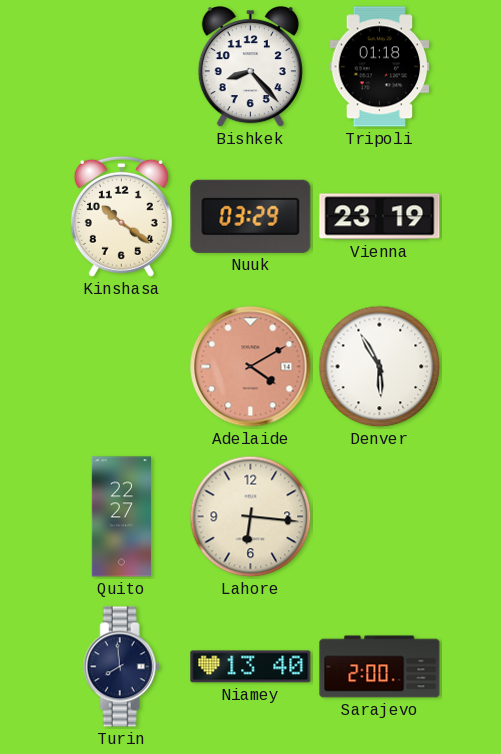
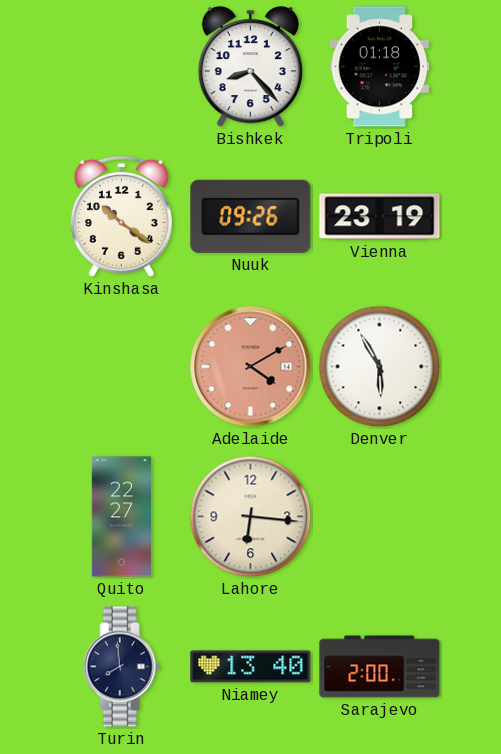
Nuuk: 03:29 -> 09:26 (251, 216)
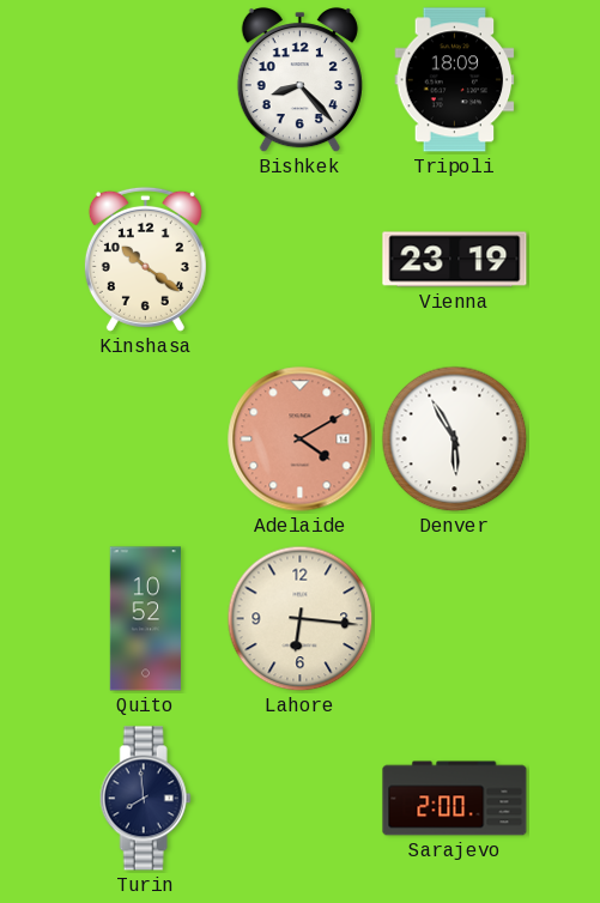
Tripoli: 01:18 -> 18:09 (455, 80)
Nuuk: 09:26 -> none (251, 216)
Quito: 22:27 -> 10:52 (145, 619)
Niamey: 13:40 -> none (251, 667)
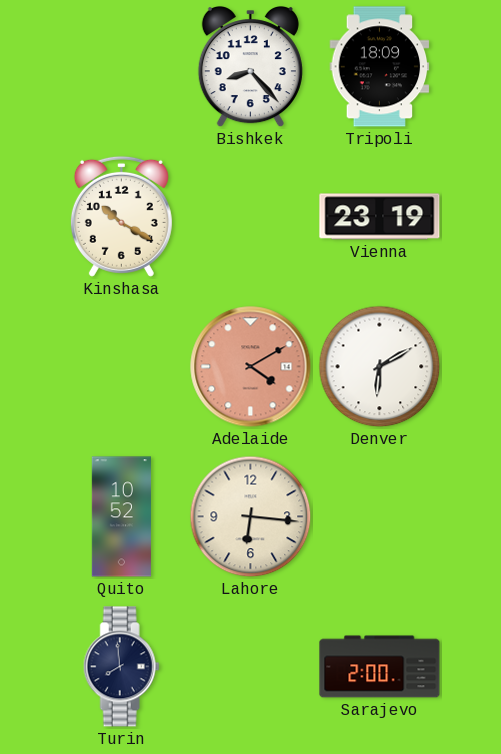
Kinshasa: 10:21 -> 10:20 (121, 216)
Denver: 5:55 -> 6:10 (380, 367)
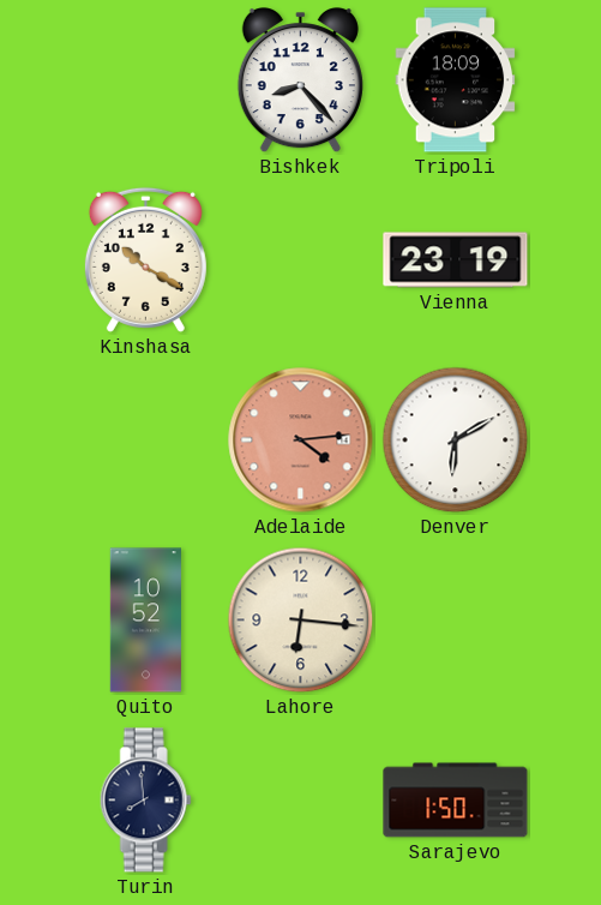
Adelaide: 4:10 -> 4:14 (301, 440)
Sarajevo: 2:00 -> 1:50 (456, 801)
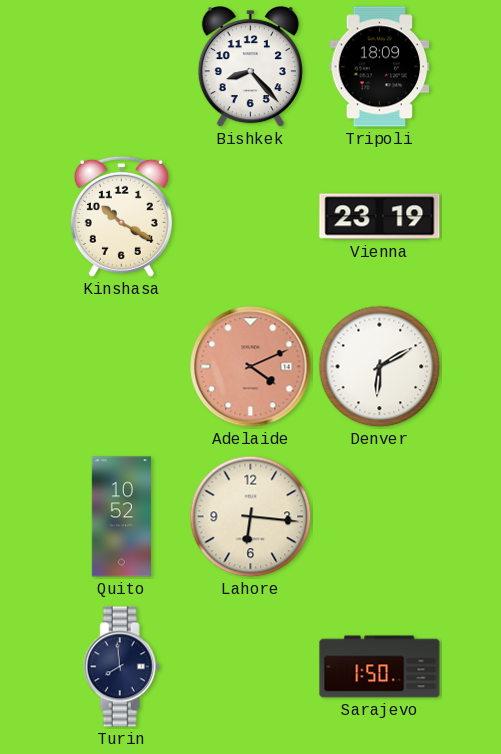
Adelaide: 4:14 -> 4:11 (251, 367)
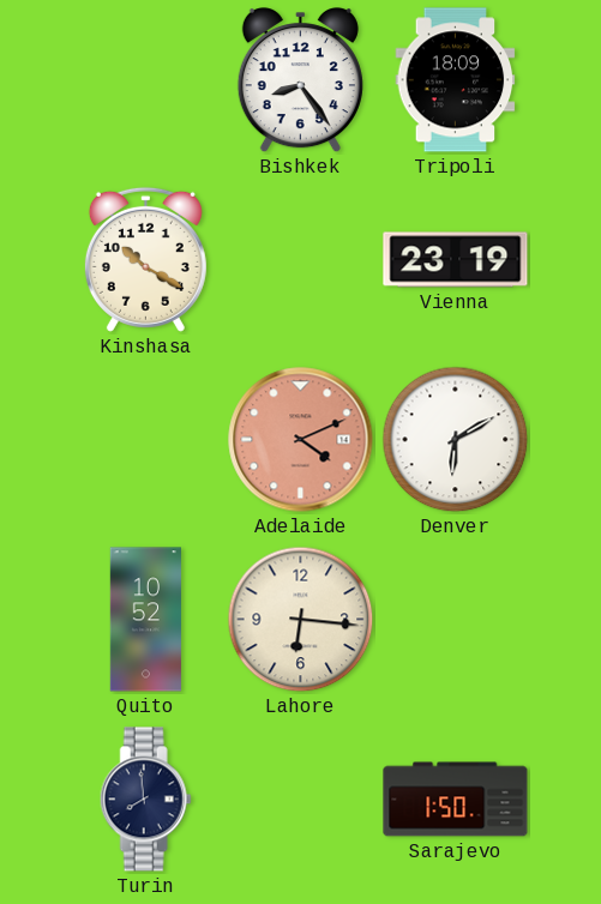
Bishkek: 8:23 -> 8:24 (300, 82)
